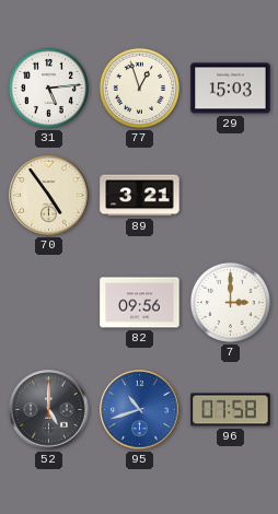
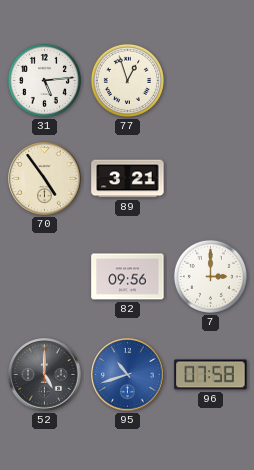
29: 15:03 -> none (231, 89)
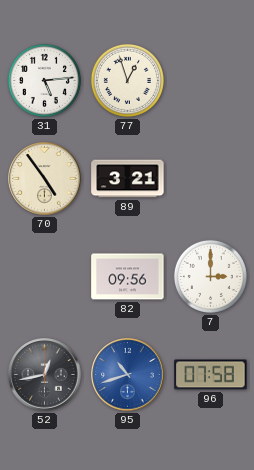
52: 5:00 -> 12:43 (45, 375)
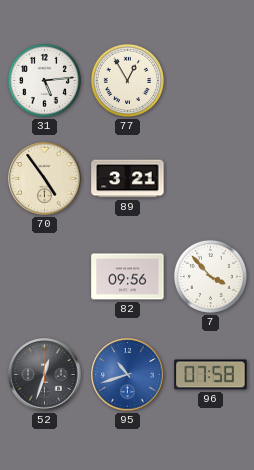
77: 12:57 -> 12:55 (127, 80)
7: 3:00 -> 3:53 (210, 276)
52: 12:43 -> 12:33 (45, 375)
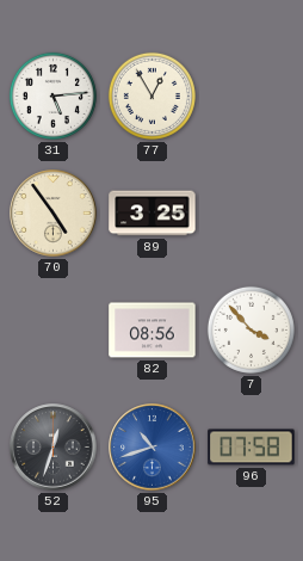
89: 3:21 -> 3:25 (153, 214)
82: 09:56 -> 08:56 (153, 331)
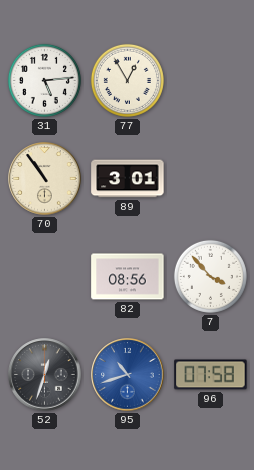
70: 4:54 -> 10:54 (45, 179)
89: 3:25 -> 3:01 (128, 179)
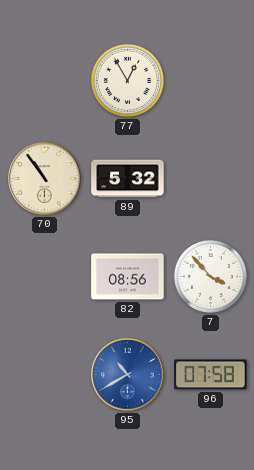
31: 5:14 -> none (44, 80)
89: 3:01 -> 5:32 (128, 179)
52: 12:33 -> none (45, 375)
95: 10:42 -> 10:40 (128, 375)
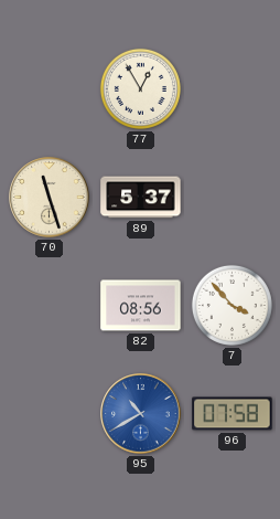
70: 10:54 -> 11:27 (50, 198)
89: 5:32 -> 5:37 (141, 198)
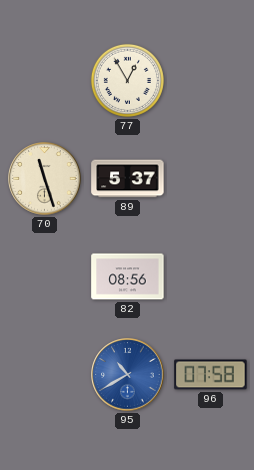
7: 3:53 -> none (231, 305)
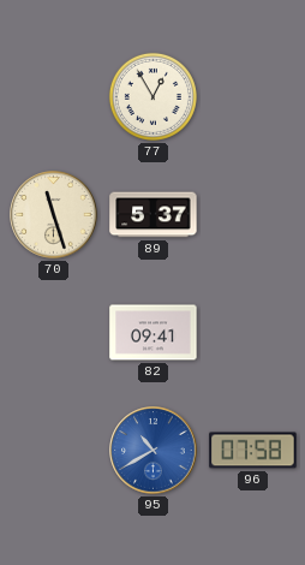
82: 08:56 -> 09:41 (154, 333)
